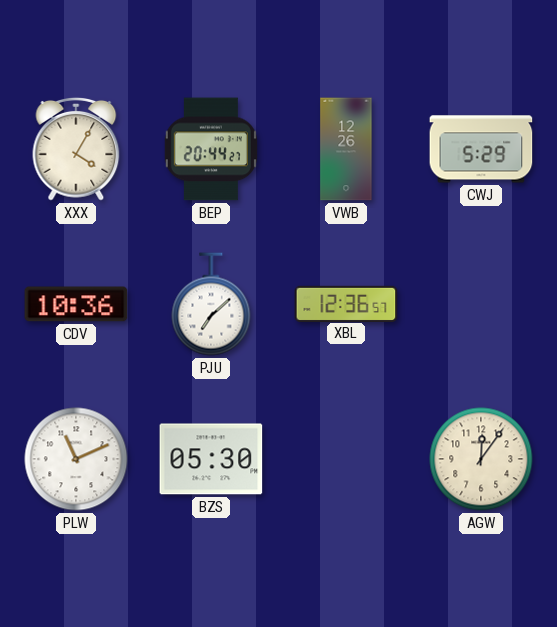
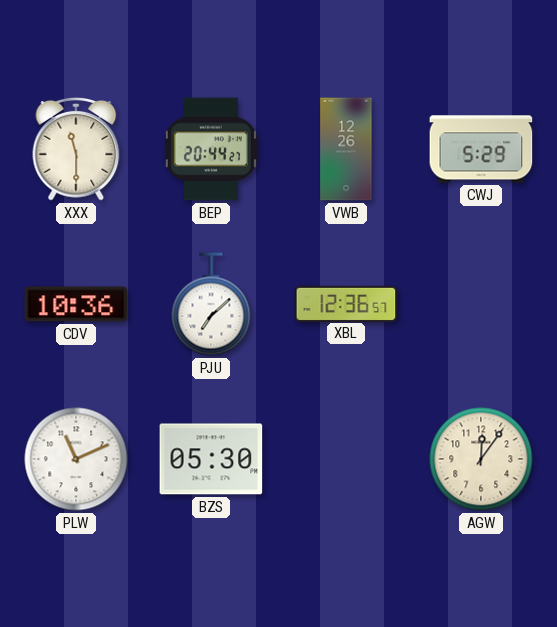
XXX: 4:05 -> 11:30 (76, 149)
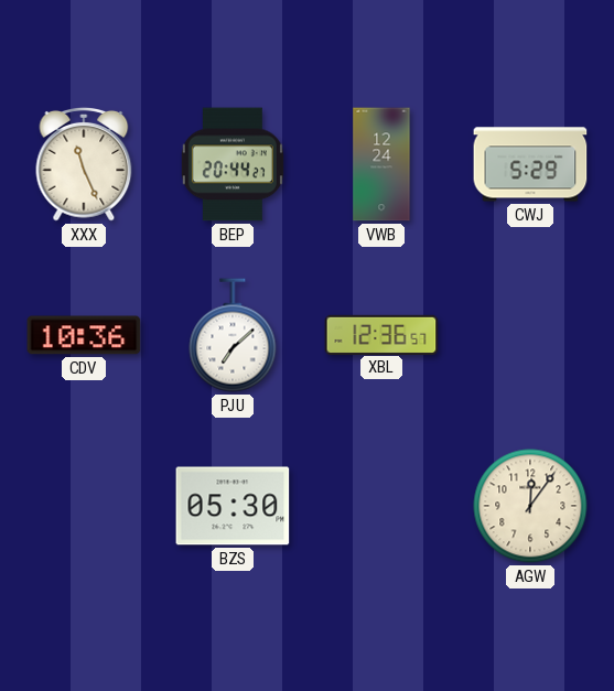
XXX: 11:30 -> 11:26 (84, 164)
VWB: 12:26 -> 12:24 (381, 164)
PLW: 11:11 -> none (76, 459)
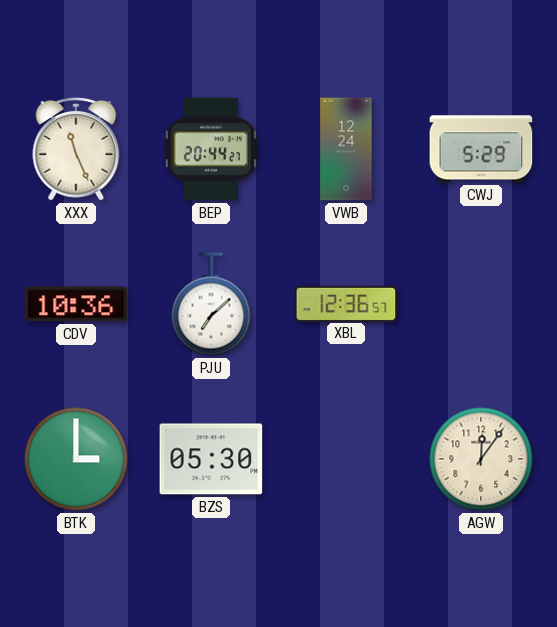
BTK: none -> 3:00 (76, 459)
